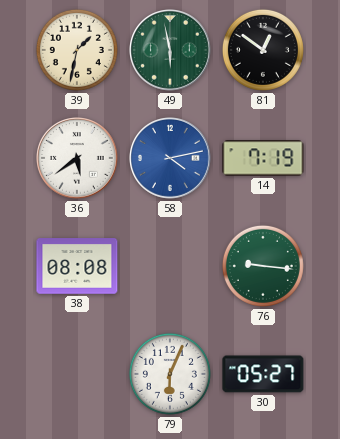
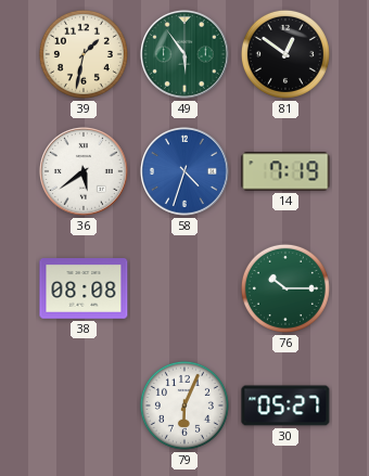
49: 5:58 -> 5:54 (186, 55)
58: 4:13 -> 4:33 (186, 172)
76: 9:16 -> 10:15 (285, 288)
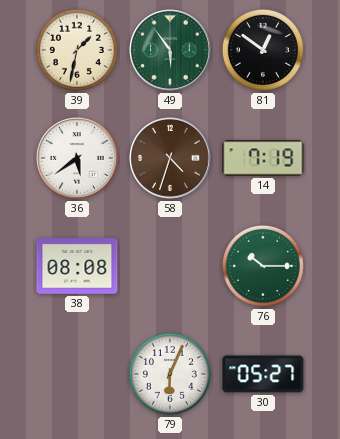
58 dial: blue -> brown (171, 159)
